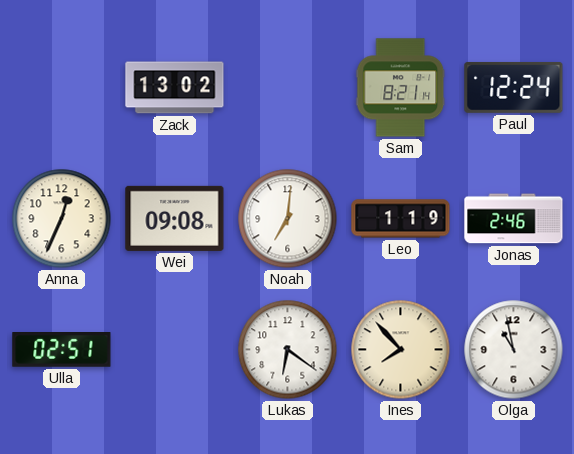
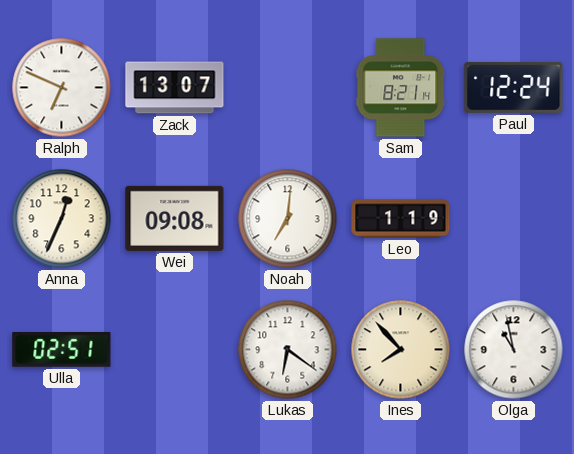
Ralph: none -> 6:49 (62, 88)
Zack: 13:02 -> 13:07 (175, 88)
Jonas: 2:46 -> none (514, 219)
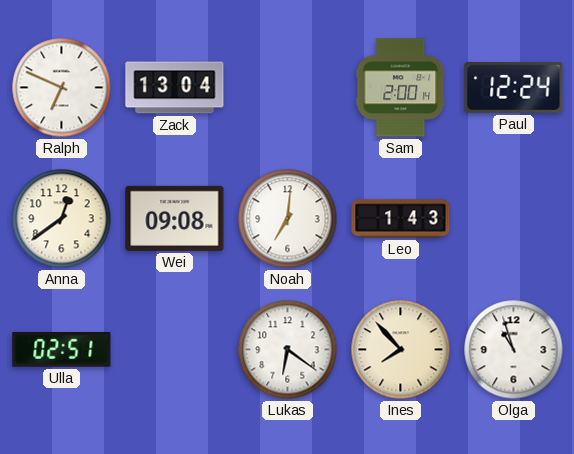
Zack: 13:07 -> 13:04 (175, 88)
Sam: 8:21 -> 2:00 (401, 88)
Anna: 12:34 -> 12:39 (62, 219)
Leo: 1:19 -> 1:43 (401, 219)
Olga: 10:58 -> 10:57 (514, 350)
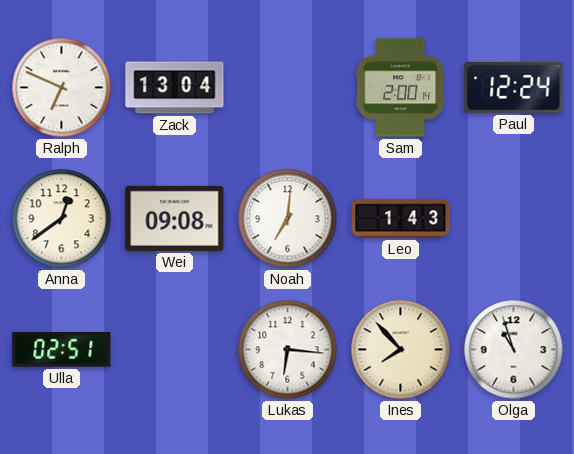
Lukas: 6:21 -> 6:16 (288, 350)
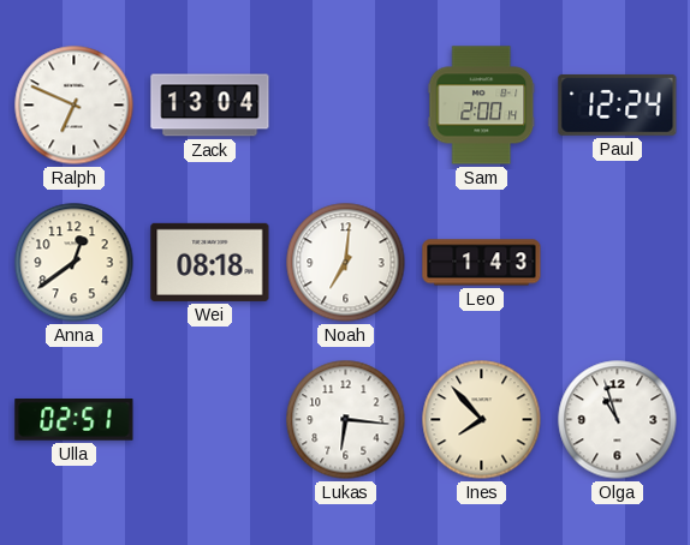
Wei: 09:08 -> 08:18 (210, 262)
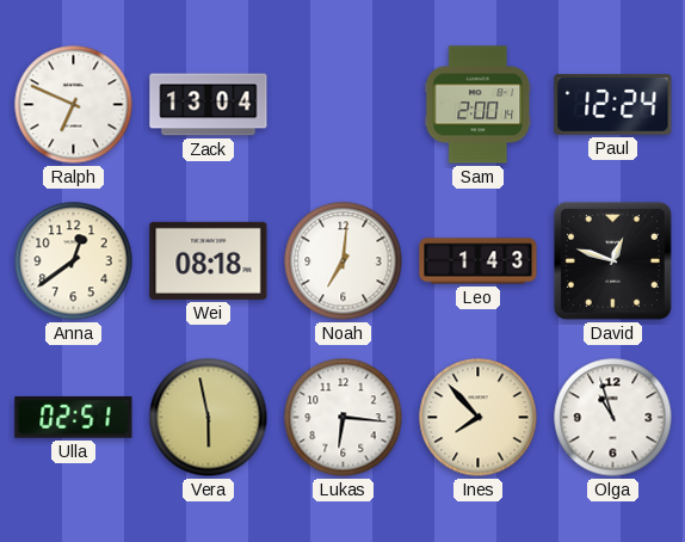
David: none -> 12:48 (612, 260)
Vera: none -> 5:58 (209, 418)
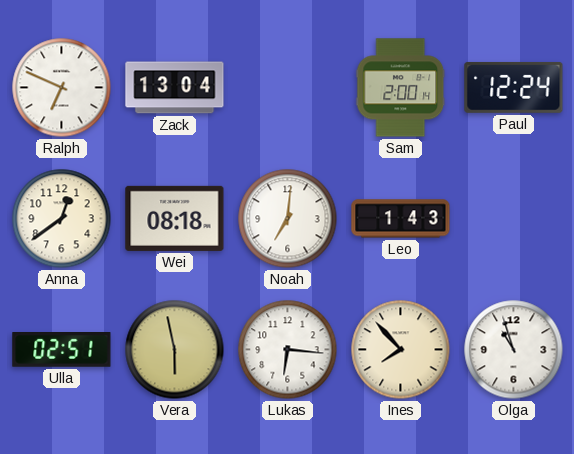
David: 12:48 -> none (612, 260)
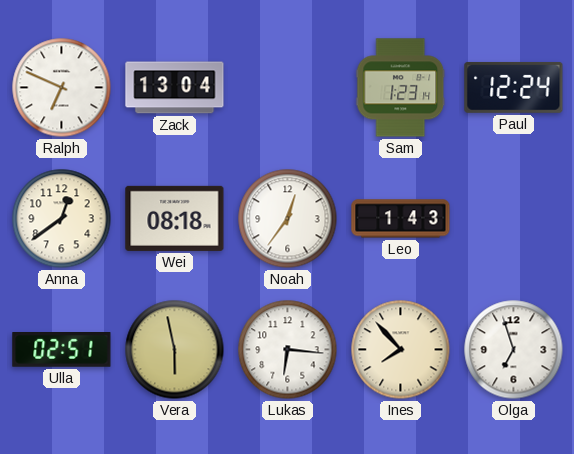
Sam: 2:00 -> 1:23 (401, 88)
Noah: 7:01 -> 12:36 (288, 219)
Olga: 10:57 -> 6:57 (514, 350)
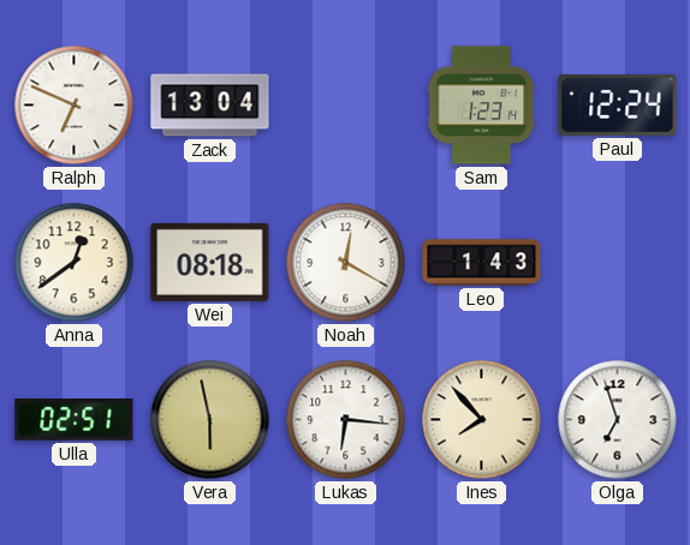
Noah: 12:36 -> 12:20 (346, 263)
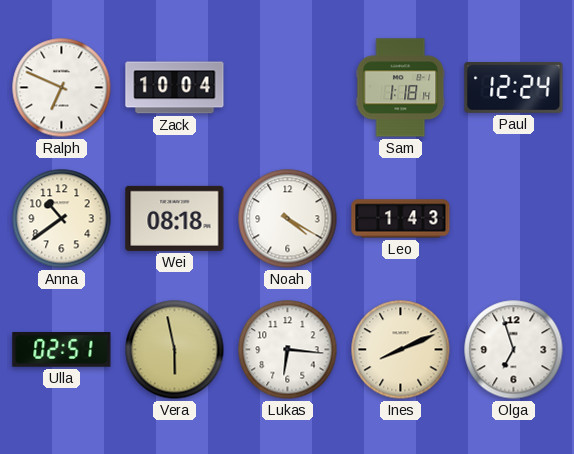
Zack: 13:04 -> 10:04 (175, 88)
Sam: 1:23 -> 1:18 (401, 88)
Anna: 12:39 -> 10:39 (62, 219)
Noah: 12:20 -> 4:20 (288, 219)
Ines: 7:53 -> 8:11 (401, 350)
